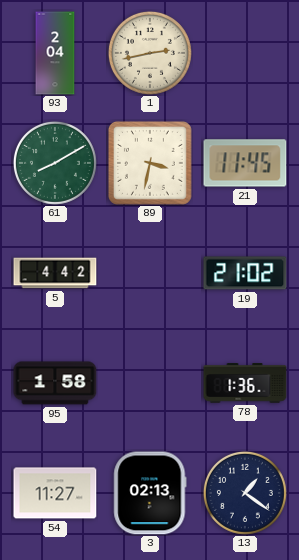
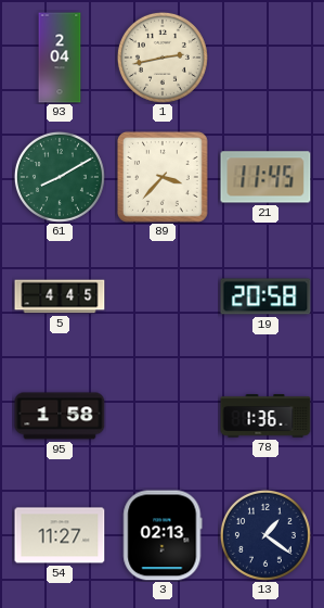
89: 3:32 -> 3:37 (163, 177)
5: 4:42 -> 4:45 (60, 296)
19: 21:02 -> 20:58 (265, 296)
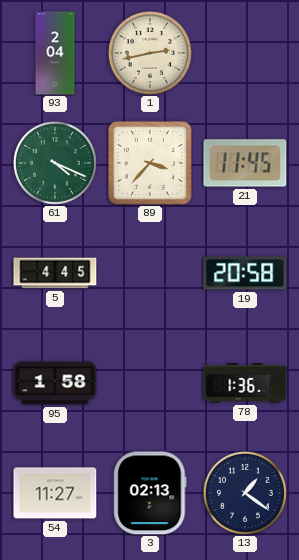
61: 8:10 -> 4:19 (55, 163)
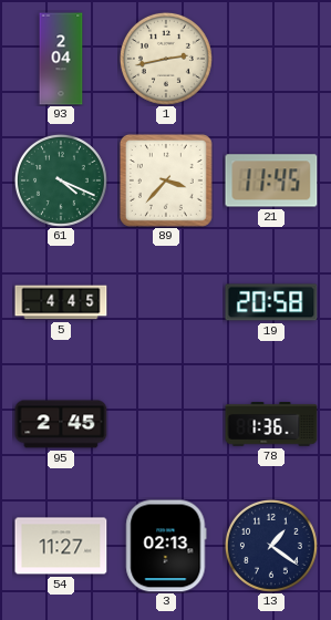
95: 1:58 -> 2:45 (61, 424)
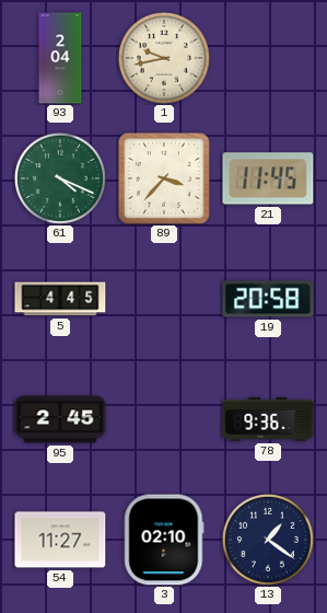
1: 2:43 -> 9:43 (164, 58)
78: 1:36 -> 9:36 (268, 419)
3: 02:13 -> 02:10 (164, 540)
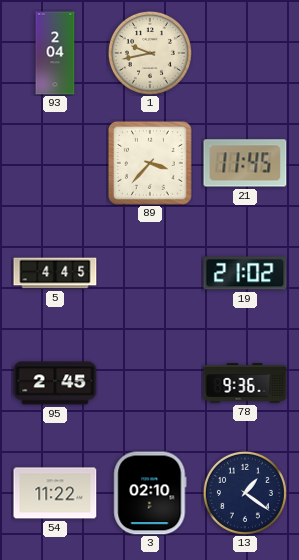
61: 4:19 -> none (60, 178)
19: 20:58 -> 21:02 (245, 273)
54: 11:27 -> 11:22 (55, 493)
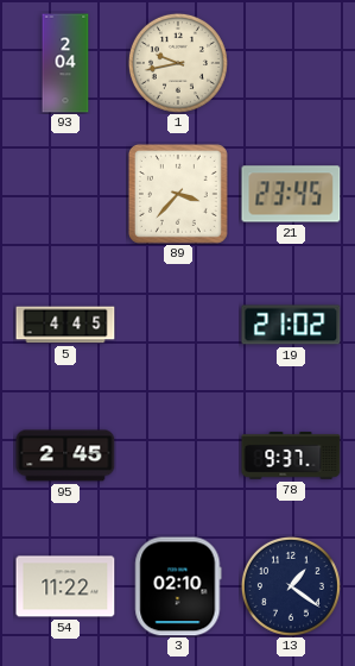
21: 11:45 -> 23:45 (291, 194)
78: 9:36 -> 9:37 (291, 455)
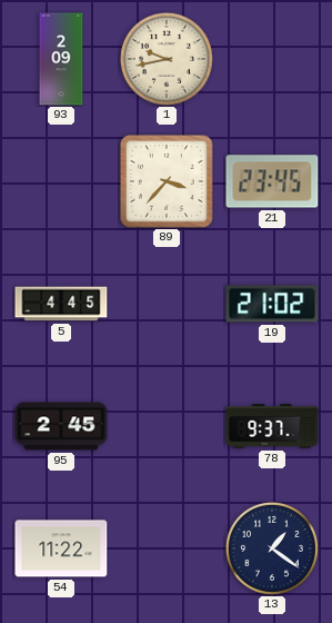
93: 2:04 -> 2:09 (61, 59)
3: 02:10 -> none (178, 586)
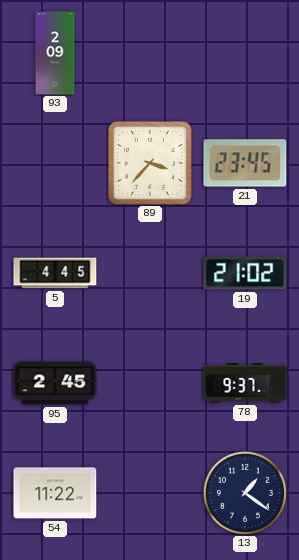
1: 9:43 -> none (167, 59)
